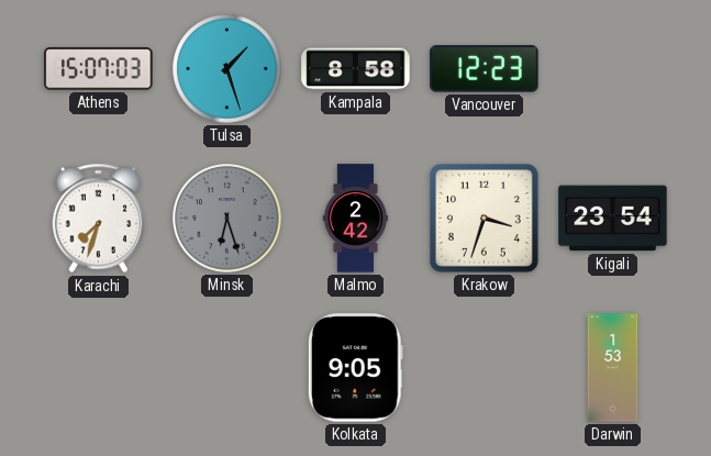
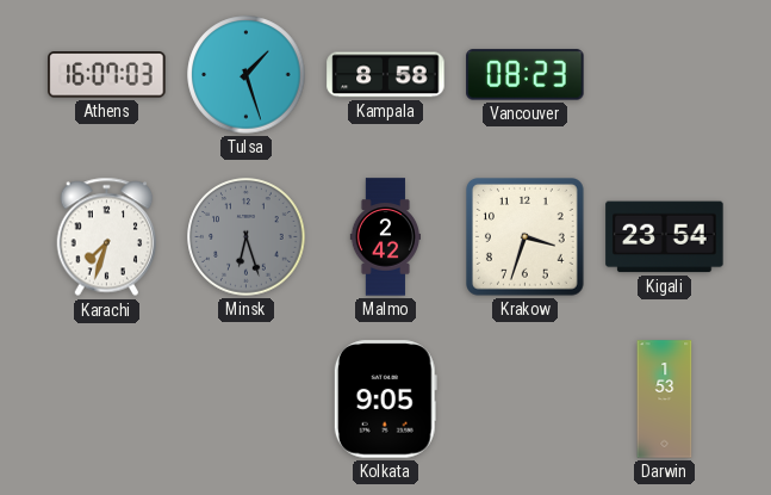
Athens: 15:07 -> 16:07 (107, 75)
Vancouver: 12:23 -> 08:23 (526, 75)
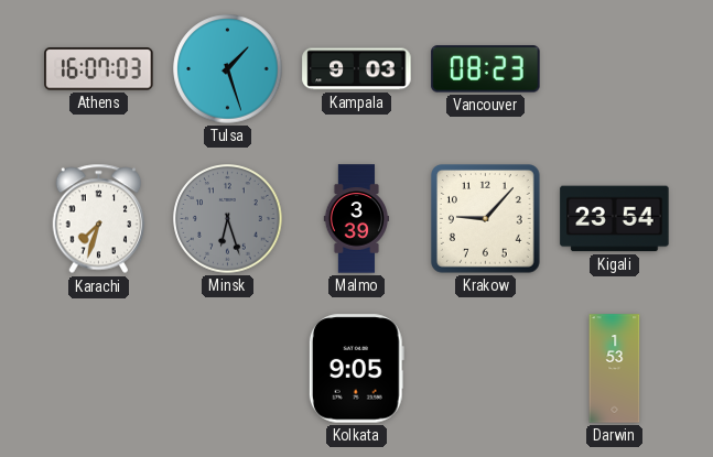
Kampala: 8:58 -> 9:03 (357, 69)
Malmo: 2:42 -> 3:39 (357, 219)
Krakow: 3:33 -> 9:07 (486, 219)
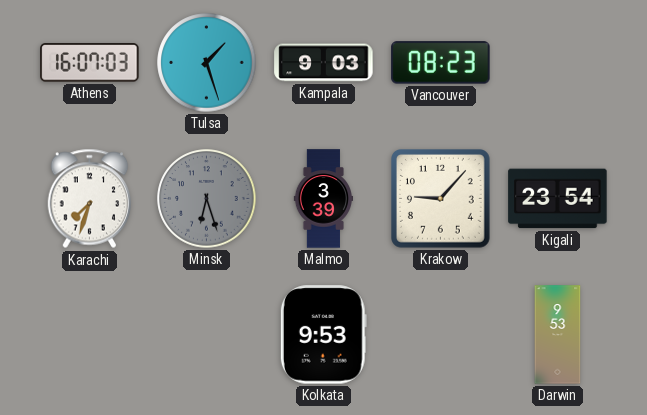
Kolkata: 9:05 -> 9:53 (323, 335)
Darwin: 1:53 -> 9:53 (558, 335)
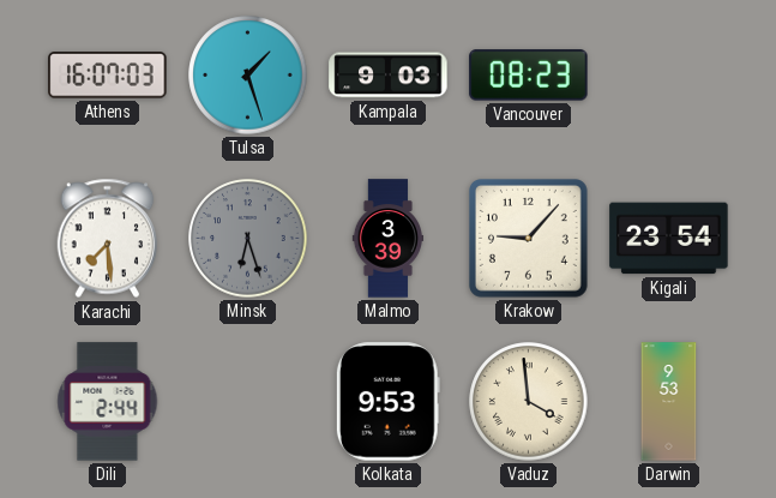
Karachi: 7:33 -> 7:29 (108, 239)
Dili: none -> 2:44 (108, 402)
Vaduz: none -> 3:59 (529, 402)
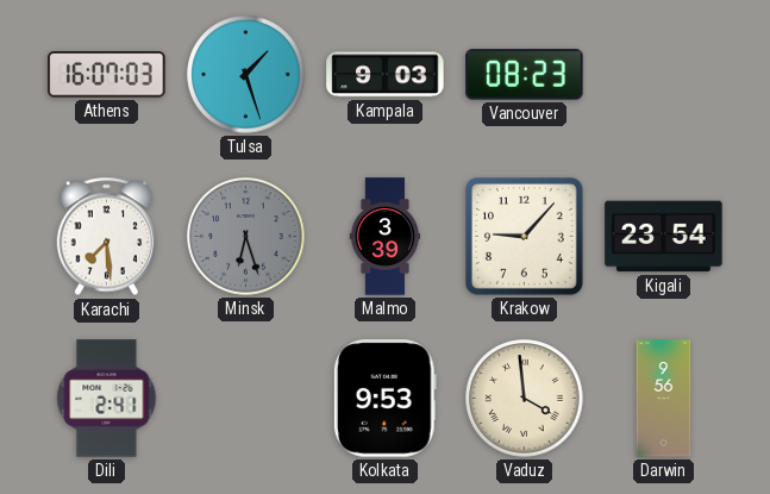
Dili: 2:44 -> 2:41 (107, 399)
Darwin: 9:53 -> 9:56 (664, 399)
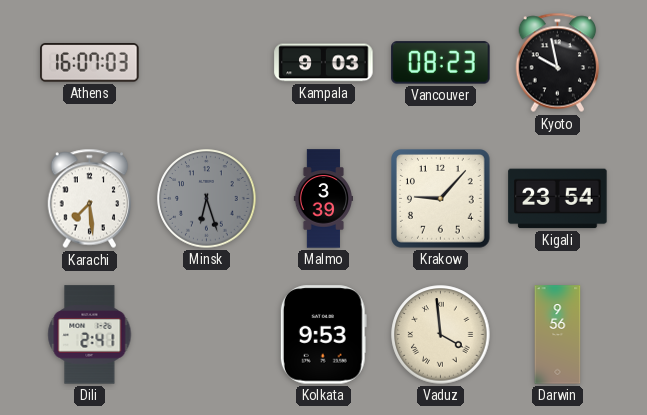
Tulsa: 1:27 -> none (246, 75)
Kyoto: none -> 9:58 (558, 63)
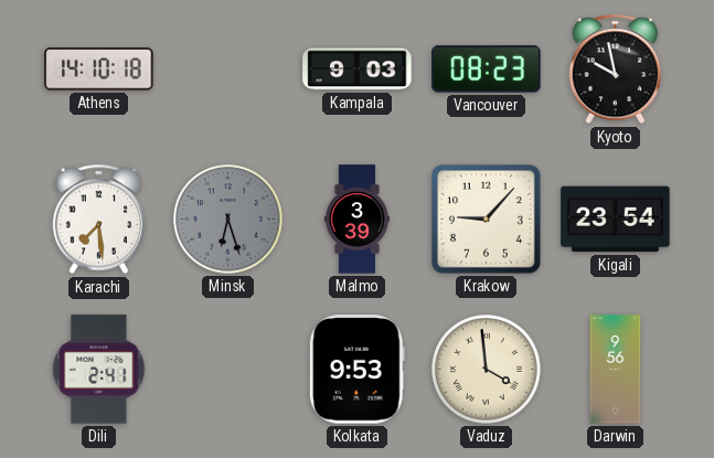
Athens: 16:07 -> 14:10 (99, 70)
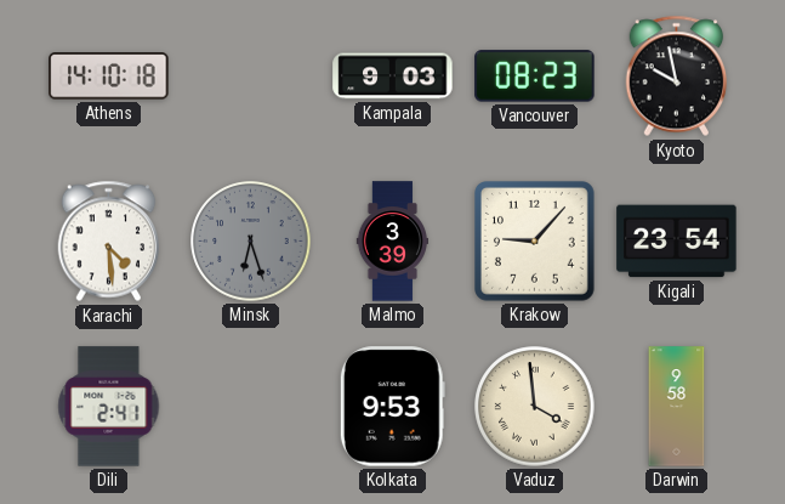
Karachi: 7:29 -> 4:29 (109, 242)
Darwin: 9:56 -> 9:58 (677, 407)
